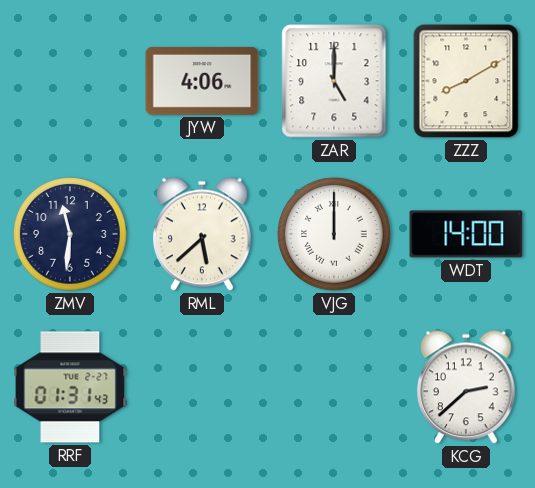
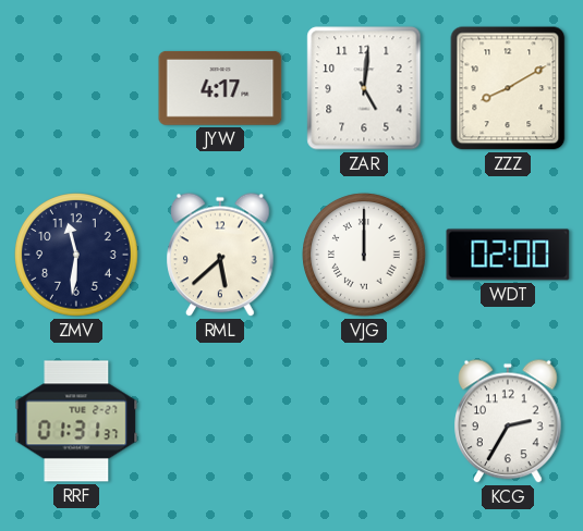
JYW: 4:06 -> 4:17 (220, 88)
ZAR: 5:00 -> 5:01 (364, 88)
WDT: 14:00 -> 02:00 (508, 255)
RRF: 01:31:43 -> 01:31:37 (76, 421)
KCG: 2:38 -> 2:35 (509, 421)
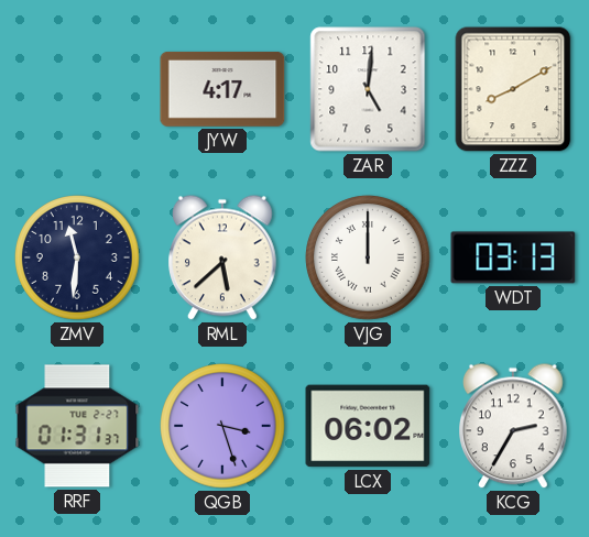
WDT: 02:00 -> 03:13 (513, 257)
QGB: none -> 3:27 (222, 426)
LCX: none -> 06:02 (368, 426)
